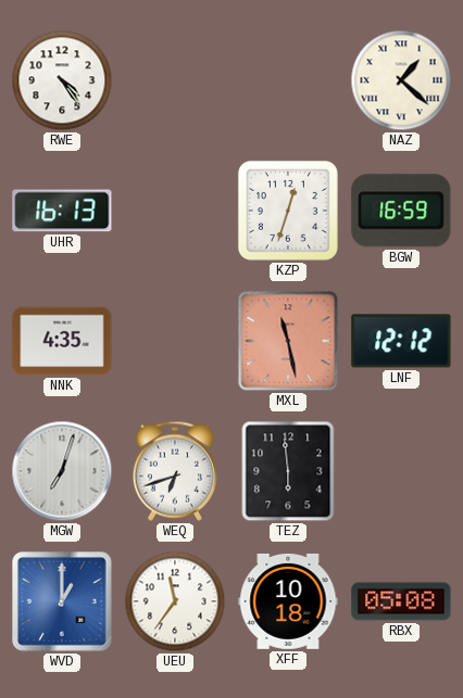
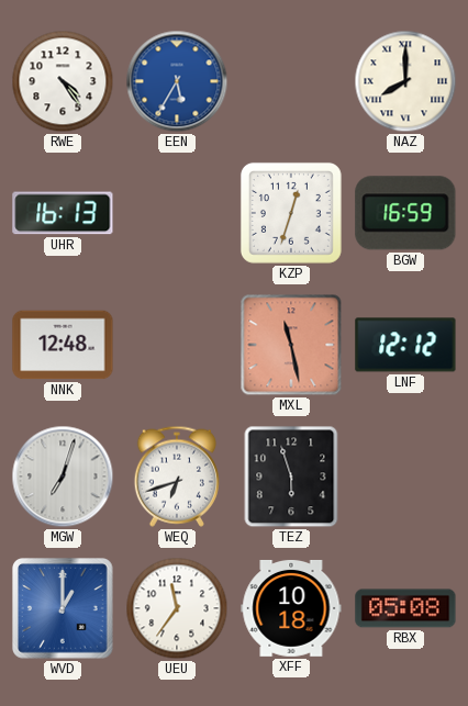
EEN: none -> 5:35 (177, 81)
NAZ: 1:22 -> 8:00 (405, 81)
NNK: 4:35 -> 12:48 (63, 345)
TEZ: 5:59 -> 5:57 (291, 477)
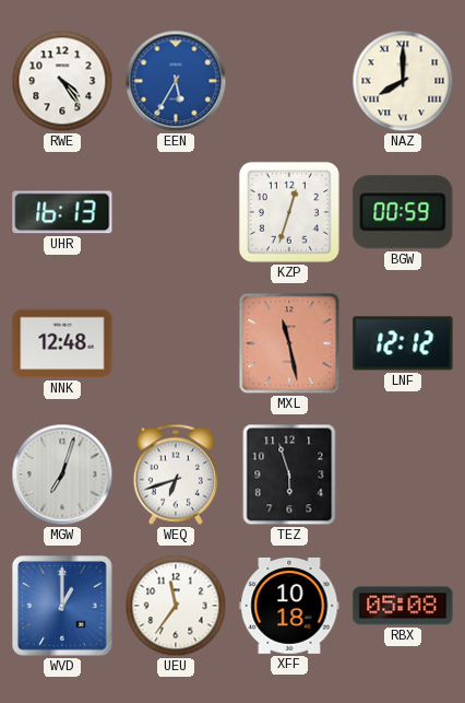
BGW: 16:59 -> 00:59 (403, 212)
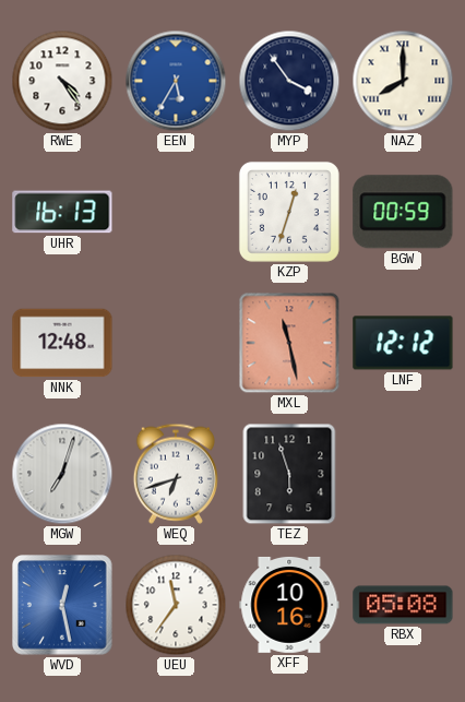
MYP: none -> 3:54 (289, 81)
WVD: 1:00 -> 12:28 (63, 606)
XFF: 10:18 -> 10:16 (289, 605)
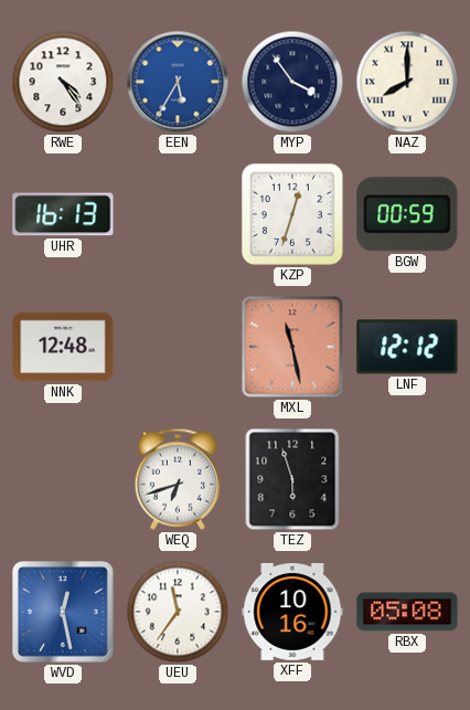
MGW: 7:03 -> none (62, 474)
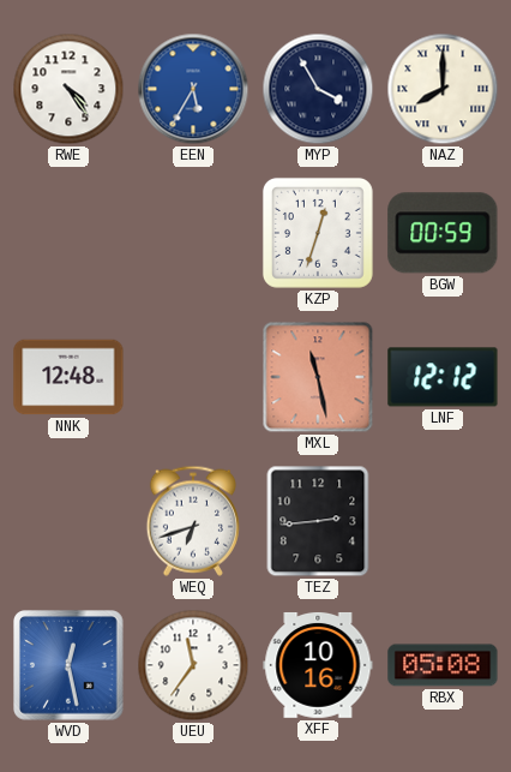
MYP: 3:54 -> 3:55 (318, 89)
UHR: 16:13 -> none (63, 214)
TEZ: 5:57 -> 2:44 (318, 521)
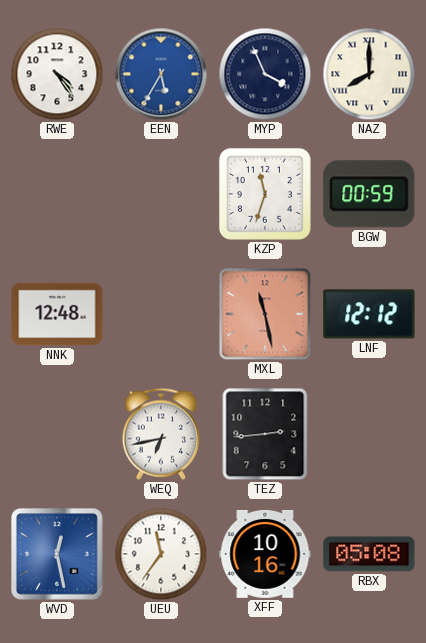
MYP: 3:55 -> 3:56 (265, 74)
KZP: 12:33 -> 11:33 (265, 194)
WEQ: 6:42 -> 6:43 (161, 434)
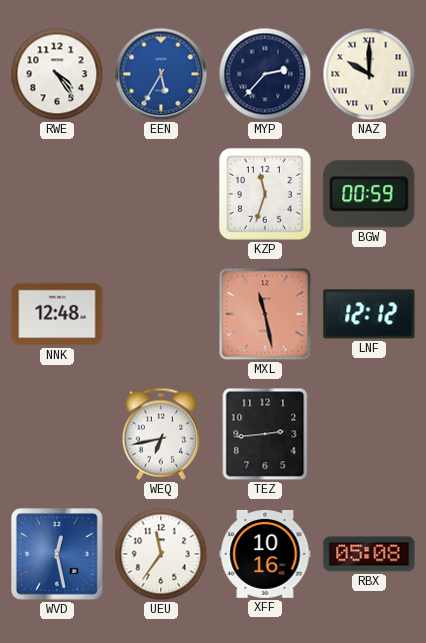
MYP: 3:56 -> 2:37 (265, 74)
NAZ: 8:00 -> 10:00 (369, 74)
